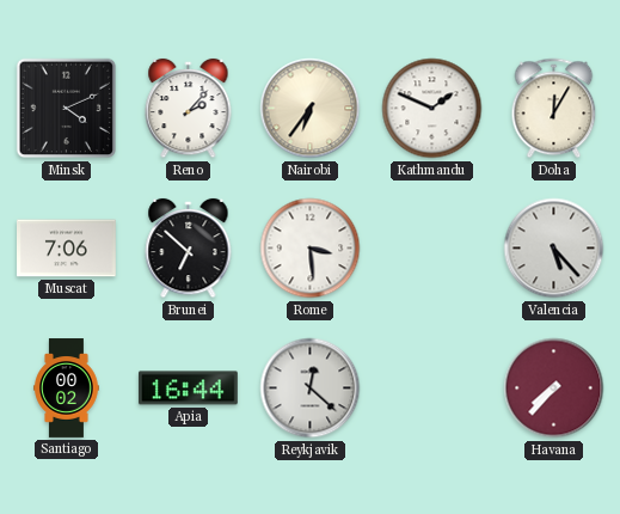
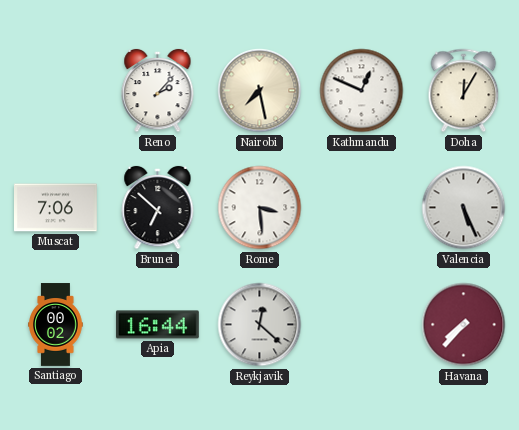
Minsk: 4:11 -> none (67, 109)
Nairobi: 6:36 -> 7:28 (260, 91)
Kathmandu: 1:49 -> 12:49 (362, 91)
Valencia: 5:23 -> 5:26 (464, 208)
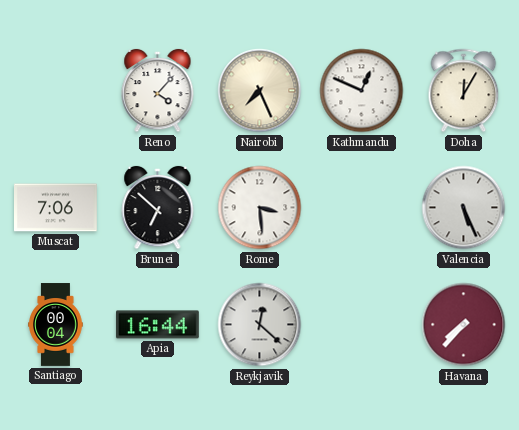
Reno: 2:07 -> 4:07 (158, 91)
Nairobi: 7:28 -> 7:26 (260, 91)
Santiago: 00:02 -> 00:04 (56, 325)
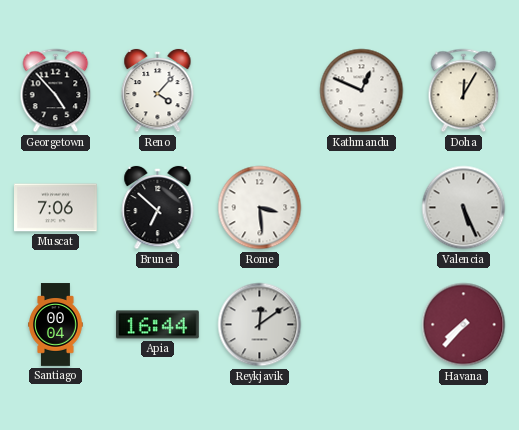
Georgetown: none -> 4:53 (56, 91)
Nairobi: 7:26 -> none (260, 91)
Reykjavik: 12:22 -> 12:09 (260, 325)
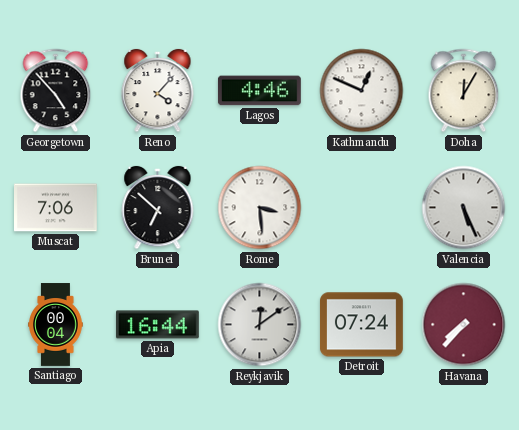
Lagos: none -> 4:46 (259, 91)
Detroit: none -> 07:24 (361, 325)
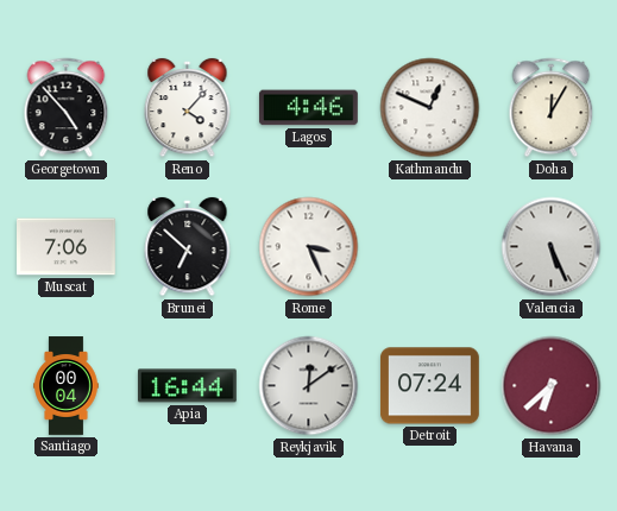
Rome: 3:29 -> 3:26 (309, 247)
Havana: 7:37 -> 6:38 (552, 386)
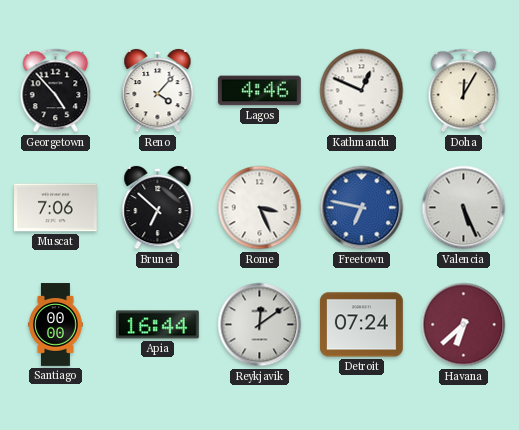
Freetown: none -> 6:47 (362, 208)
Santiago: 00:04 -> 00:00 (56, 325)
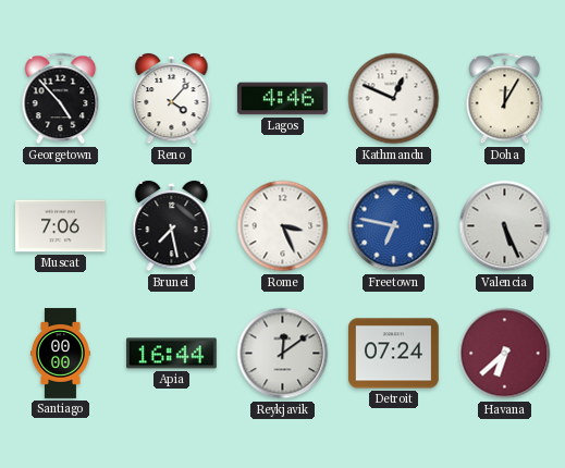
Brunei: 6:52 -> 7:28 (172, 226)
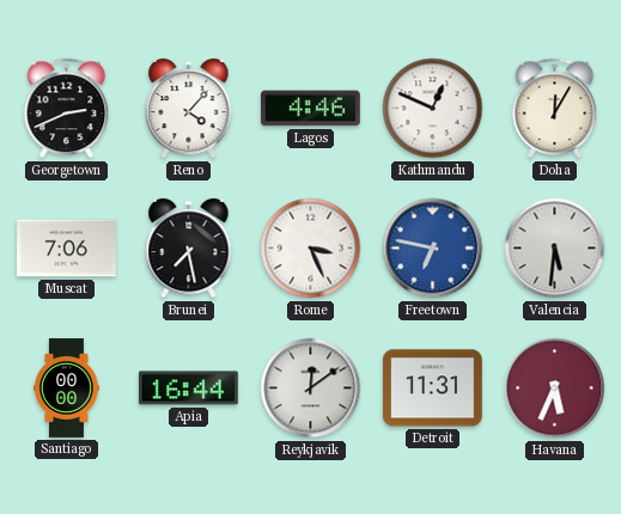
Georgetown: 4:53 -> 2:41 (67, 109)
Valencia: 5:26 -> 5:31 (555, 249)
Detroit: 07:24 -> 11:31 (432, 388)
Havana: 6:38 -> 5:34 (555, 388)
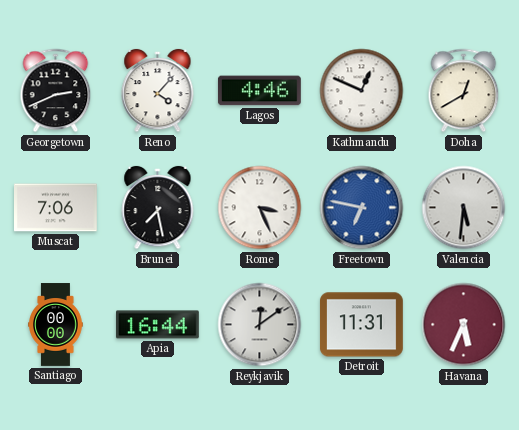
Doha: 12:05 -> 12:40 (464, 91)
